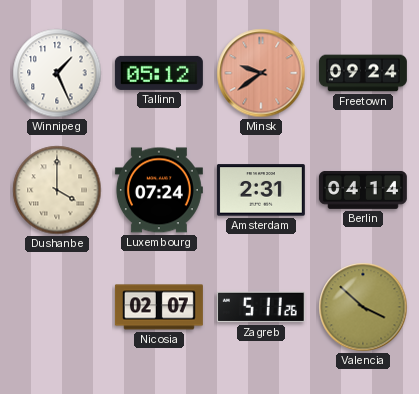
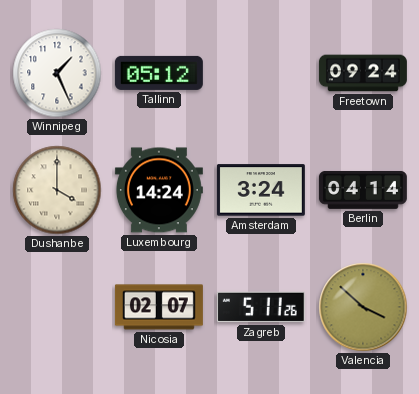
Minsk: 9:39 -> none (261, 73)
Luxembourg: 07:24 -> 14:24 (159, 190)
Amsterdam: 2:31 -> 3:24 (261, 190)
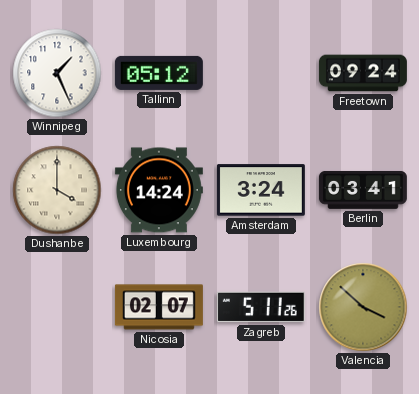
Berlin: 04:14 -> 03:41 (363, 190)
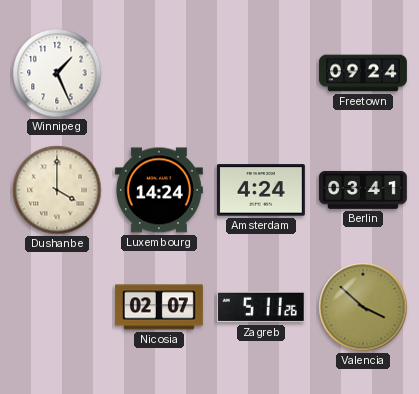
Tallinn: 05:12 -> none (159, 73)
Amsterdam: 3:24 -> 4:24 (261, 190)
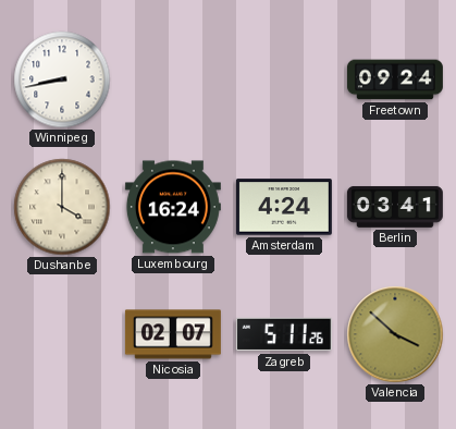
Winnipeg: 1:26 -> 8:43 (62, 79)
Luxembourg: 14:24 -> 16:24 (173, 207)
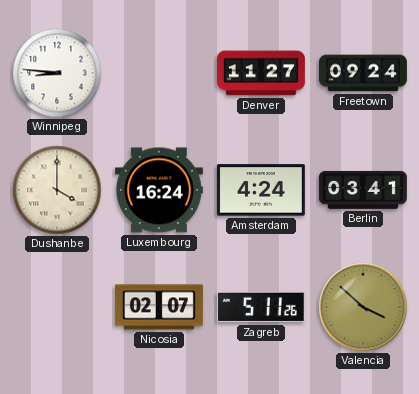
Winnipeg: 8:43 -> 8:46 (57, 73)
Denver: none -> 11:27 (261, 73)
